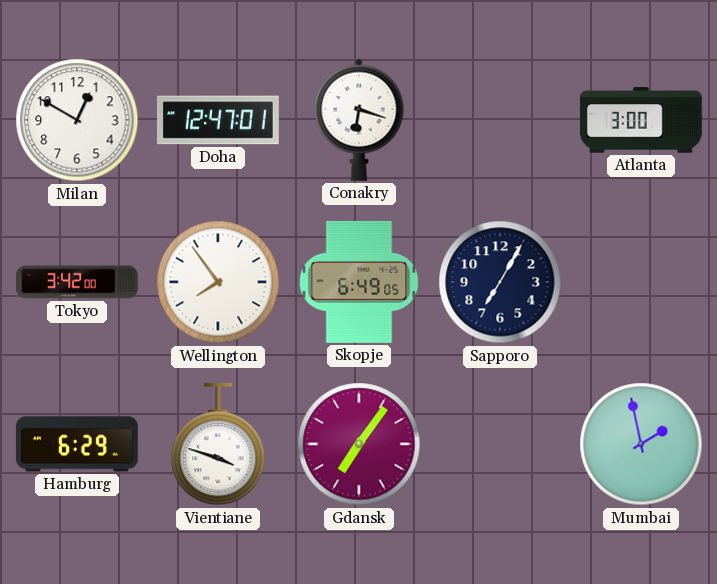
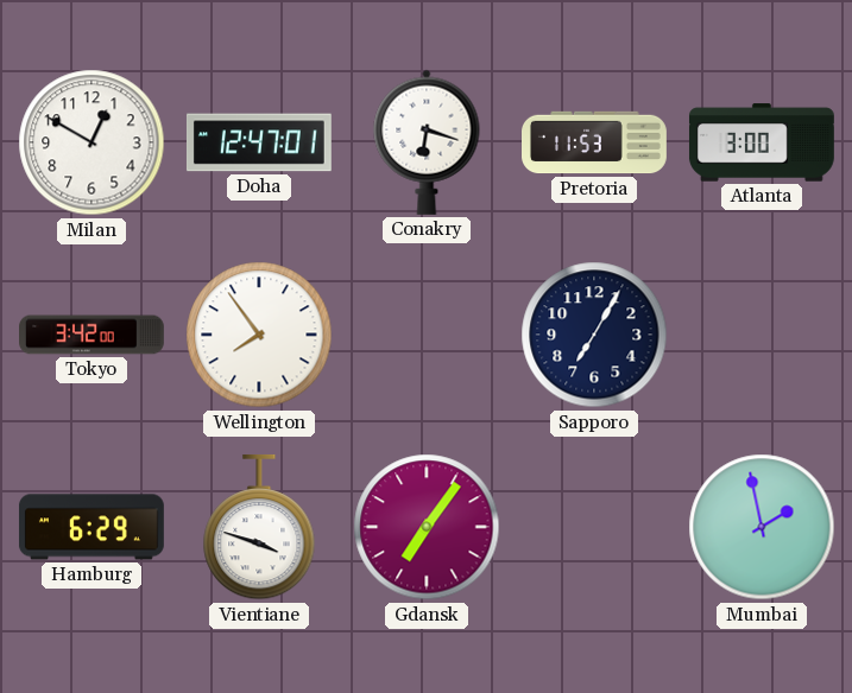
Pretoria: none -> 11:53 (595, 142)
Skopje: 6:49 -> none (359, 282)
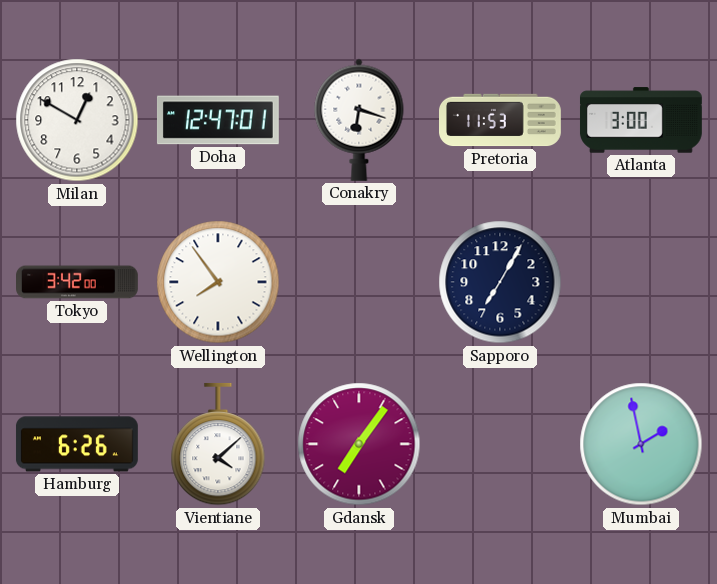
Hamburg: 6:29 -> 6:26 (77, 444)
Vientiane: 3:48 -> 4:08 (218, 444)
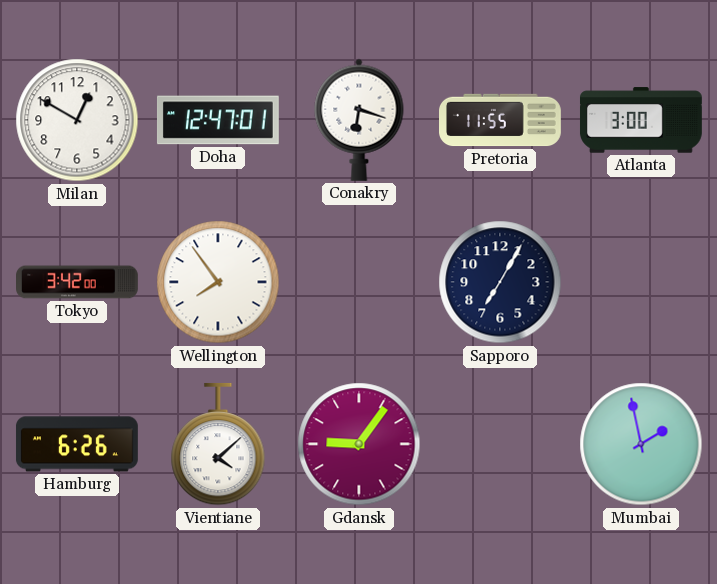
Pretoria: 11:53 -> 11:55 (501, 120)
Gdansk: 7:06 -> 9:06 (359, 444)
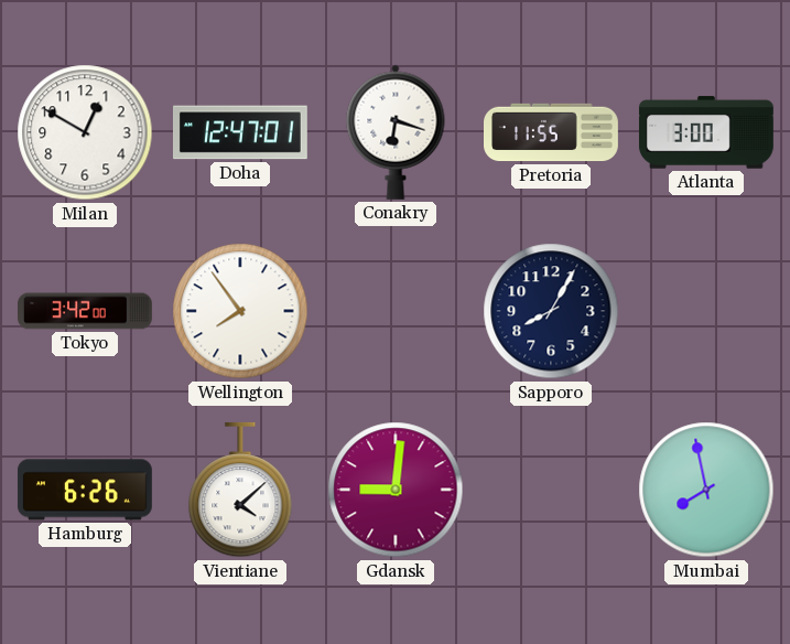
Sapporo: 7:05 -> 8:05 (551, 311)
Gdansk: 9:06 -> 9:01 (396, 490)
Mumbai: 1:58 -> 7:58 (706, 490)
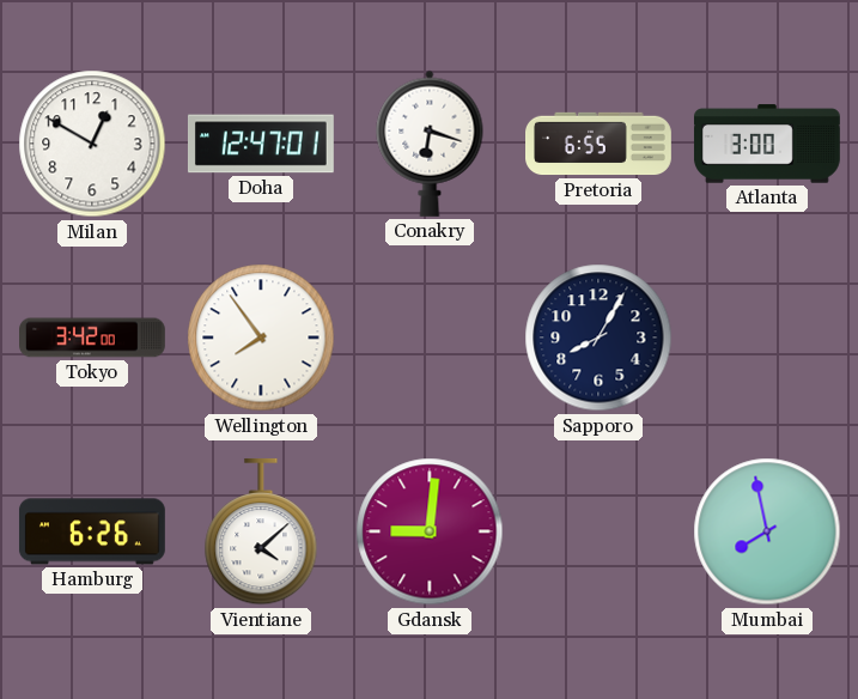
Pretoria: 11:55 -> 6:55 (600, 144)
